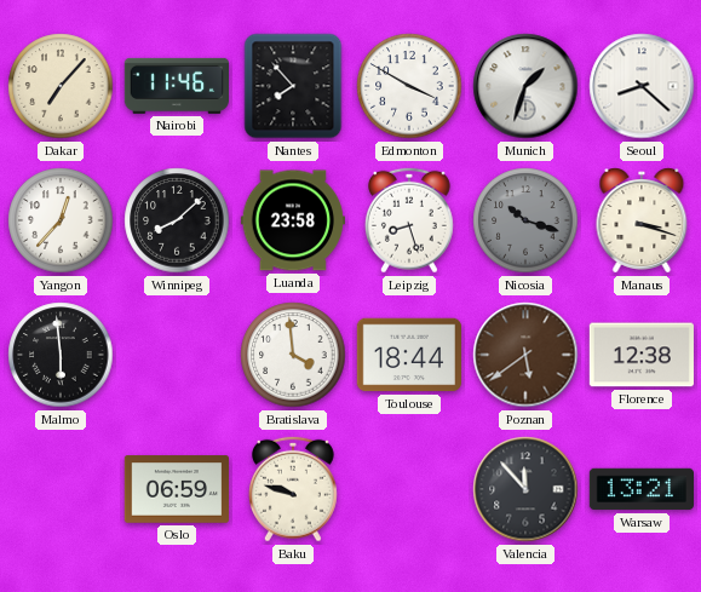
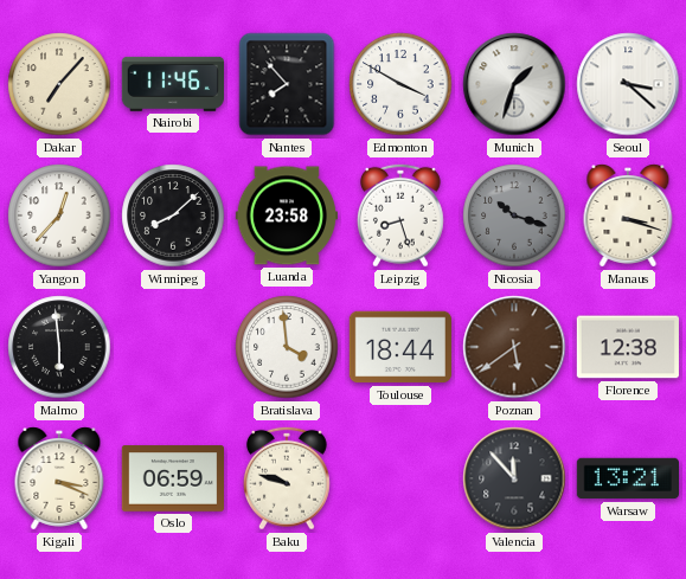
Seoul: 8:22 -> 3:22 (628, 84)
Kigali: none -> 3:19 (59, 478)
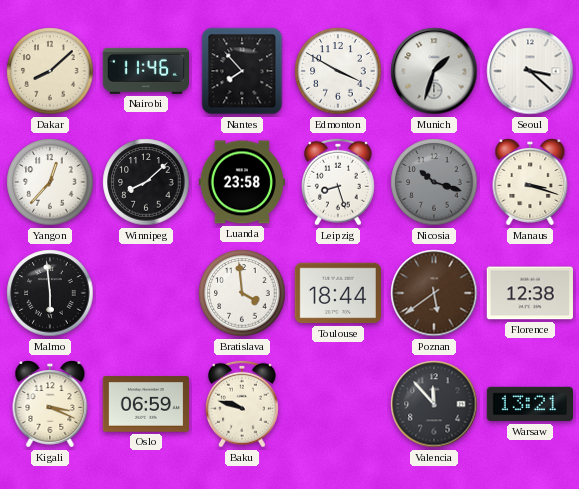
Dakar: 7:07 -> 8:08 (50, 71)
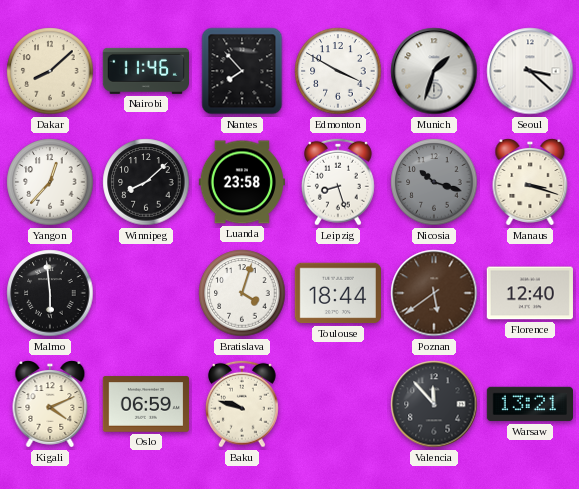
Bratislava: 3:59 -> 4:03 (242, 293)
Florence: 12:38 -> 12:40 (529, 293)
Kigali: 3:19 -> 4:11 (50, 404)
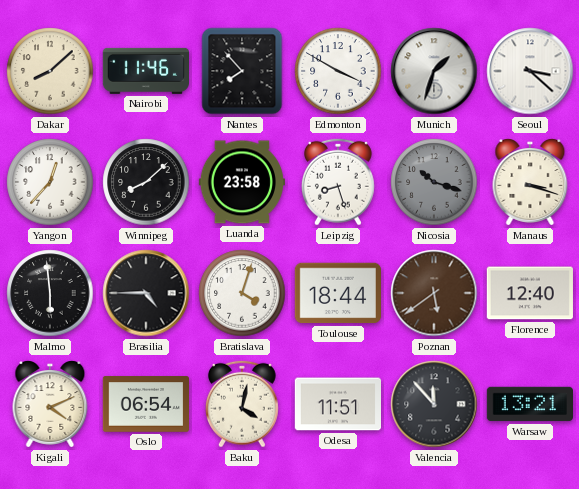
Brasilia: none -> 4:45 (146, 293)
Oslo: 06:59 -> 06:54 (145, 404)
Baku: 9:48 -> 4:02 (242, 404)
Odesa: none -> 11:51 (337, 404)
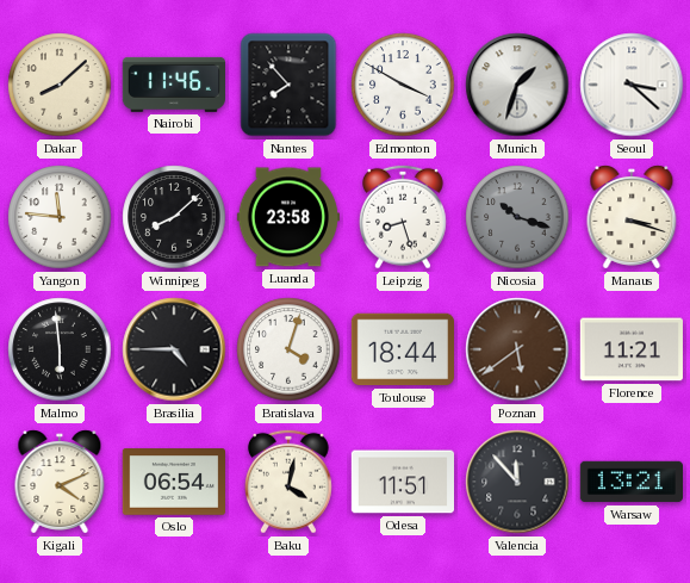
Yangon: 12:37 -> 11:46 (60, 217)
Florence: 12:40 -> 11:21 (630, 349)
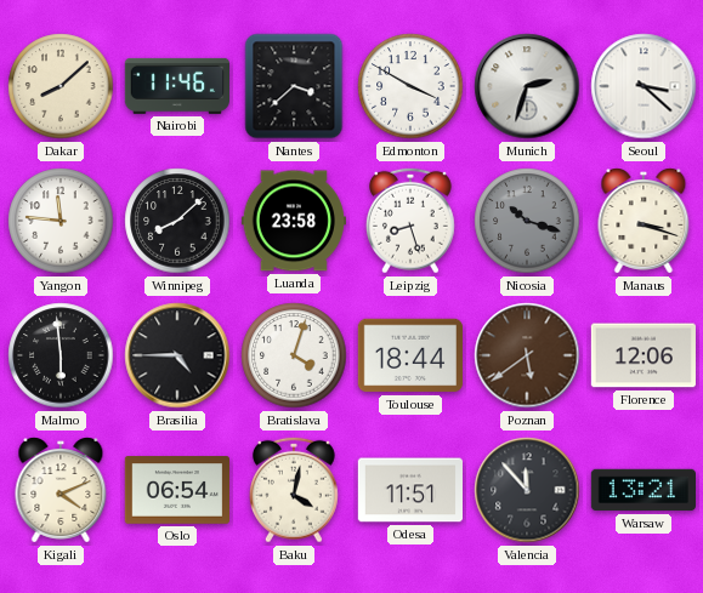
Nantes: 7:53 -> 3:38 (294, 86)
Munich: 1:33 -> 2:33 (527, 86)
Florence: 11:21 -> 12:06 (642, 355)
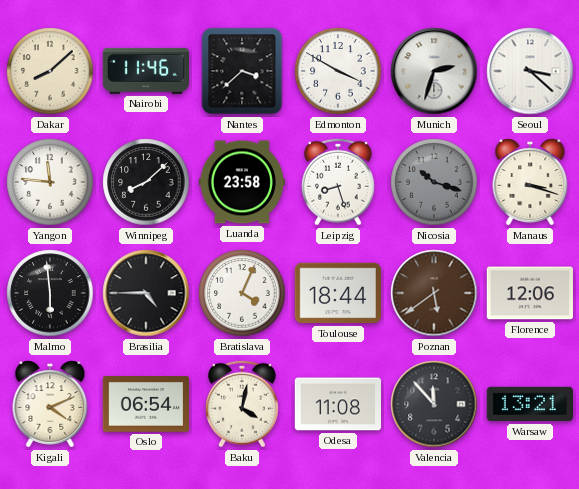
Bratislava: 4:03 -> 4:04 (242, 293)
Odesa: 11:51 -> 11:08 (337, 404)
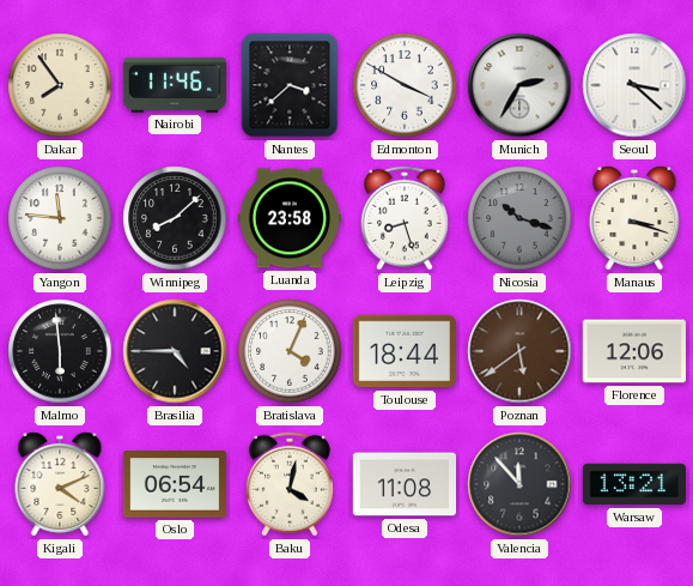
Dakar: 8:08 -> 7:54 (60, 85)
Munich: 2:33 -> 2:35 (519, 85)
